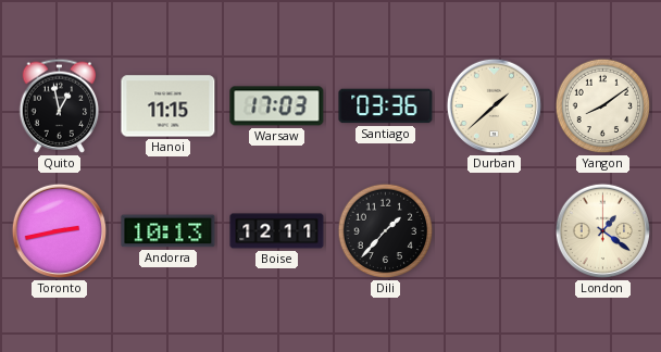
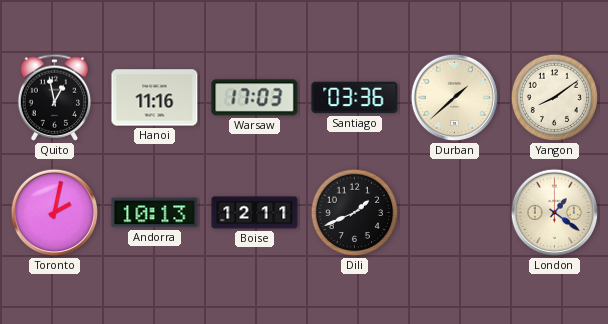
Hanoi: 11:15 -> 11:16 (155, 98)
Toronto: 2:43 -> 2:02 (55, 213)
Dili: 1:37 -> 1:41 (355, 213)
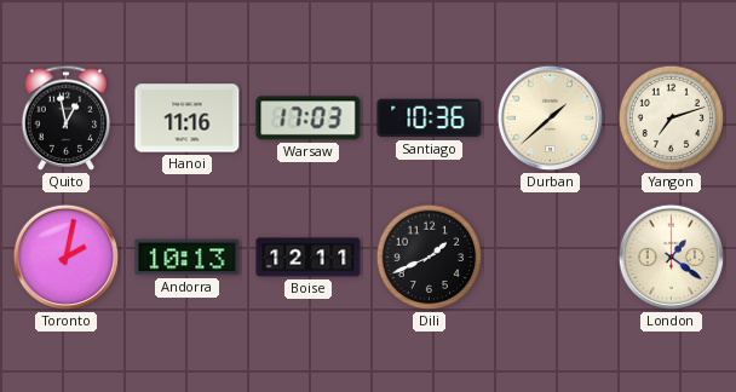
Santiago: 03:36 -> 10:36 (430, 119)
Yangon: 8:09 -> 7:12 (672, 119)
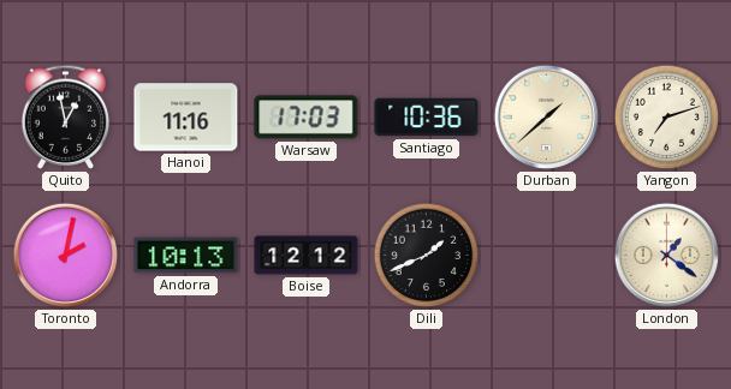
Boise: 12:11 -> 12:12 (307, 256)
